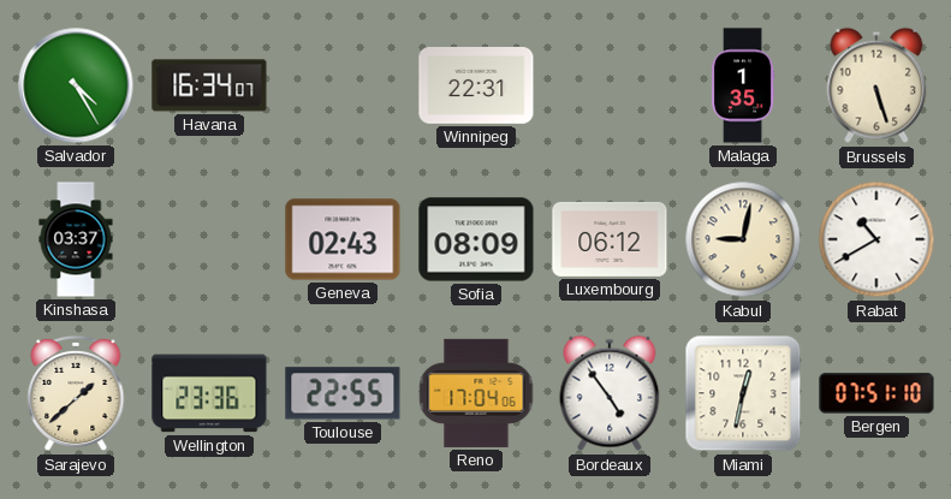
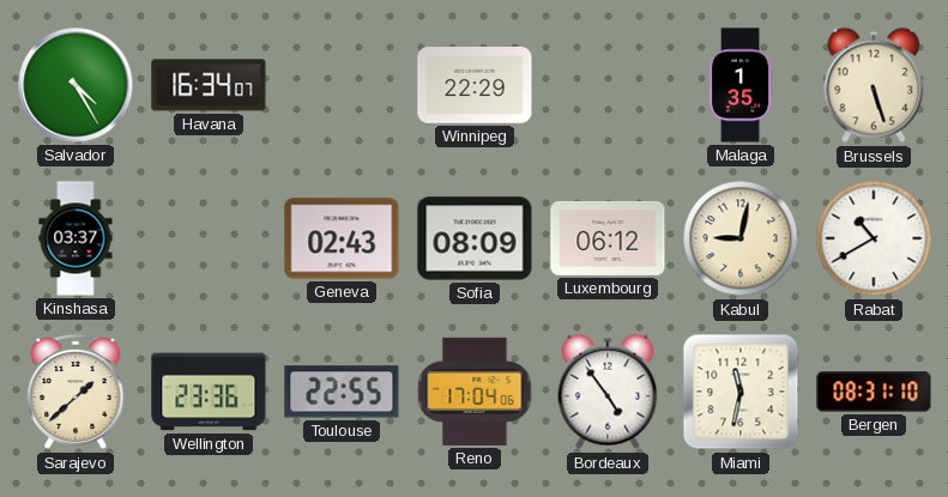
Winnipeg: 22:31 -> 22:29 (475, 86)
Miami: 12:32 -> 11:32 (741, 392)
Bergen: 07:51 -> 08:31 (874, 392)
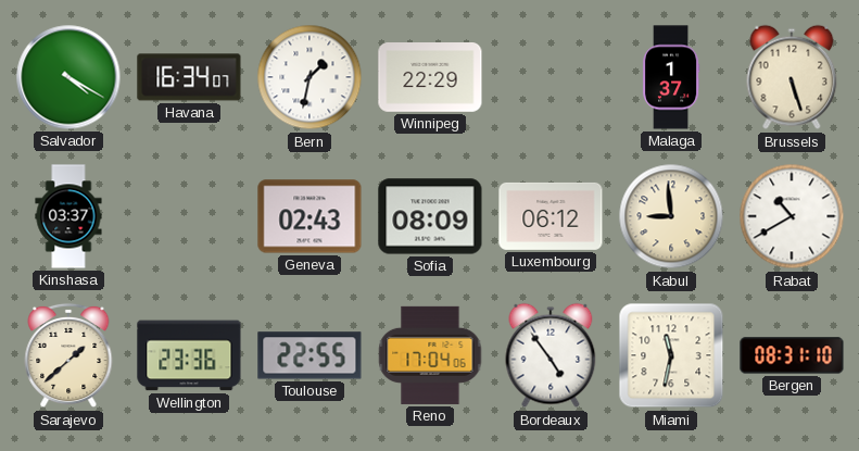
Salvador: 4:25 -> 4:20 (68, 77)
Bern: none -> 1:32 (310, 77)
Malaga: 1:35 -> 1:37 (671, 77)
Kabul: 9:02 -> 8:59 (671, 216)
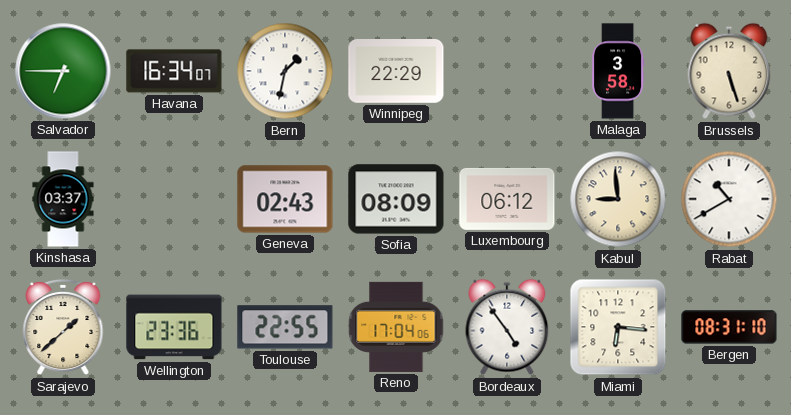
Salvador: 4:20 -> 6:45 (63, 71)
Malaga: 1:37 -> 3:58 (618, 71)
Miami: 11:32 -> 6:16 (618, 327)
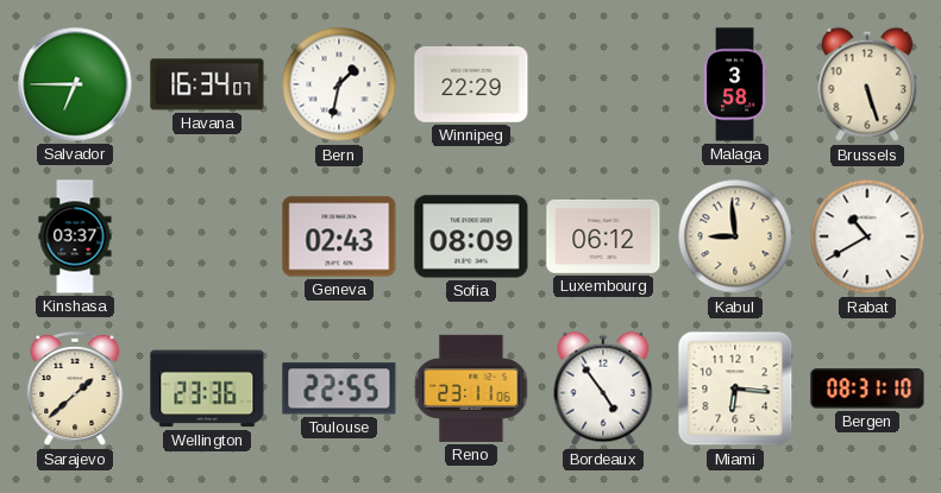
Reno: 17:04 -> 23:11 (471, 388)
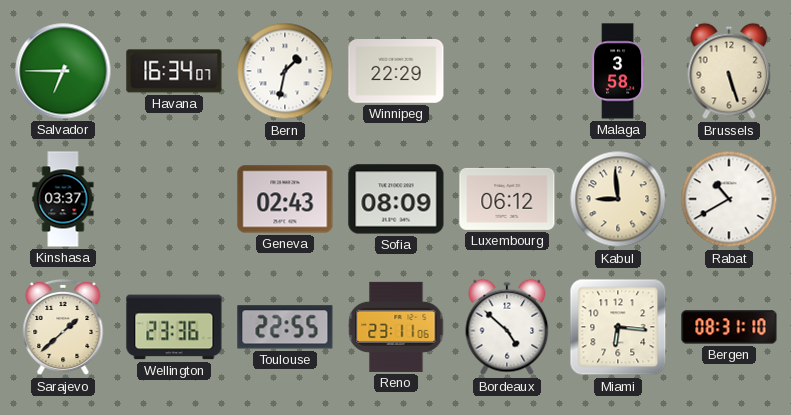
Bordeaux: 4:54 -> 4:52 (507, 327)
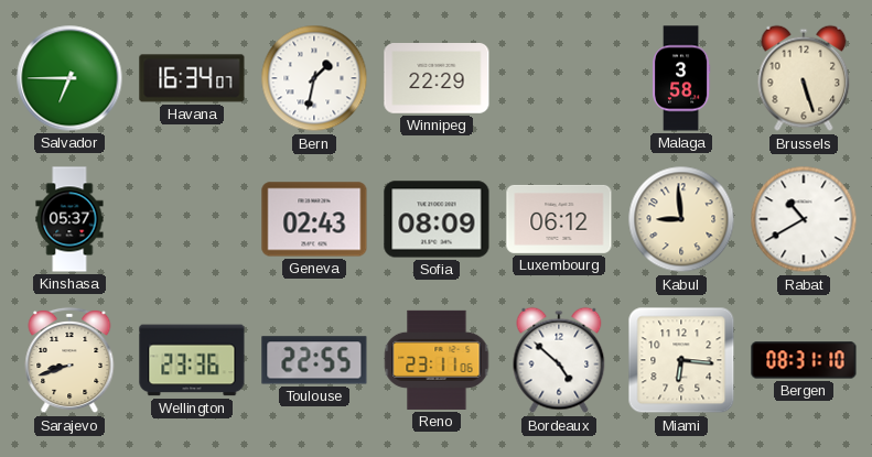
Kinshasa: 03:37 -> 05:37 (69, 219)
Sarajevo: 1:38 -> 8:42 (69, 360)
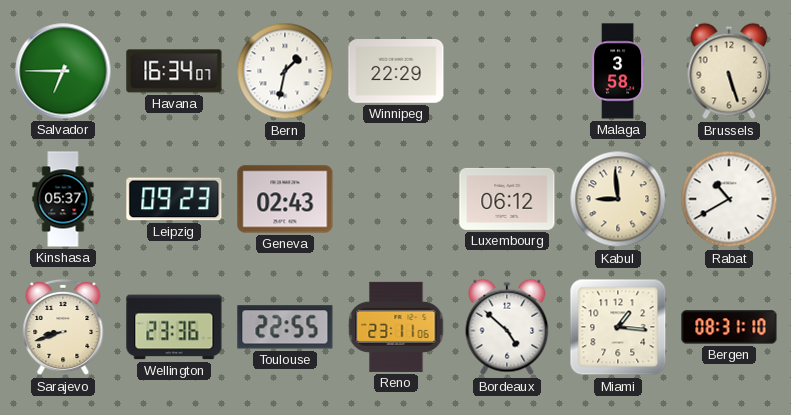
Leipzig: none -> 09:23 (174, 199)
Sofia: 08:09 -> none (437, 219)
Miami: 6:16 -> 1:16 (618, 327)
